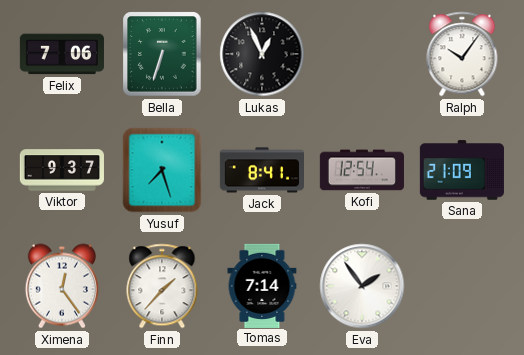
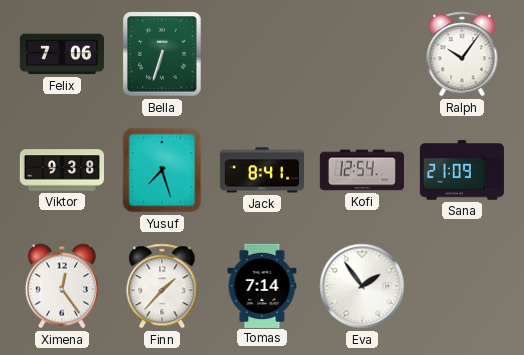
Lukas: 12:56 -> none (262, 54)
Viktor: 9:37 -> 9:38 (61, 170)
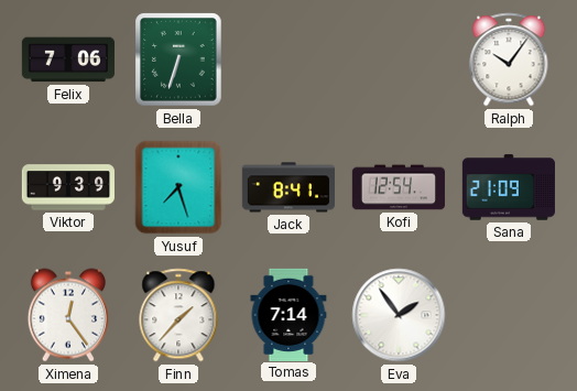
Viktor: 9:38 -> 9:39 (67, 187)
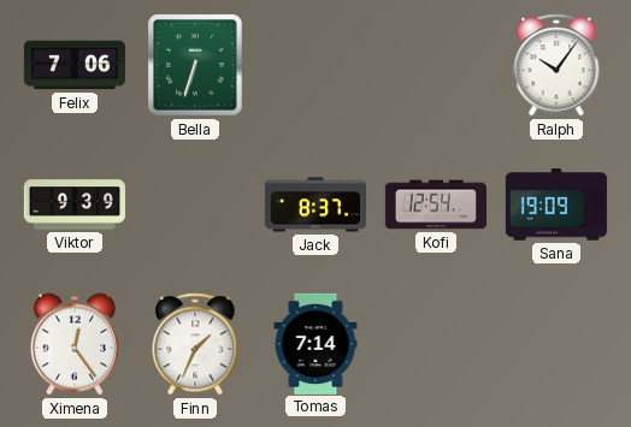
Yusuf: 7:27 -> none (178, 187)
Jack: 8:41 -> 8:37 (314, 204)
Sana: 21:09 -> 19:09 (556, 204)
Finn: 1:37 -> 1:34 (195, 344)
Eva: 1:54 -> none (399, 315)
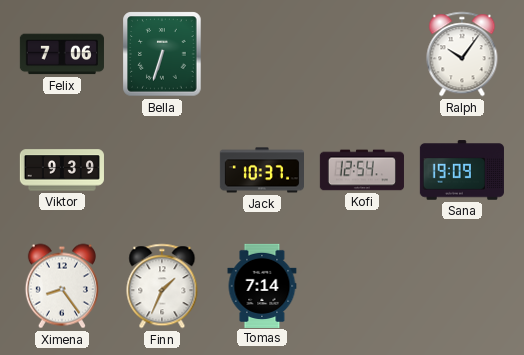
Jack: 8:37 -> 10:37 (261, 170)
Ximena: 12:24 -> 8:24 (62, 286)
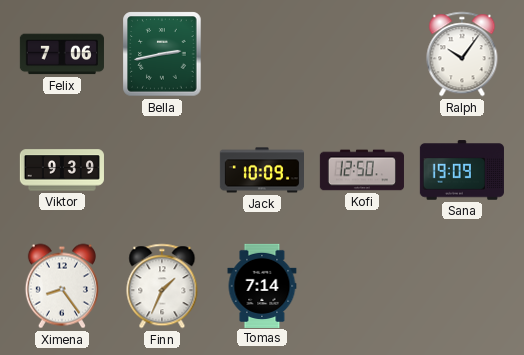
Bella: 6:33 -> 2:43 (162, 54)
Jack: 10:37 -> 10:09 (261, 170)
Kofi: 12:54 -> 12:50 (361, 170)
